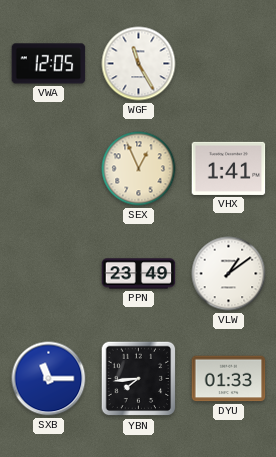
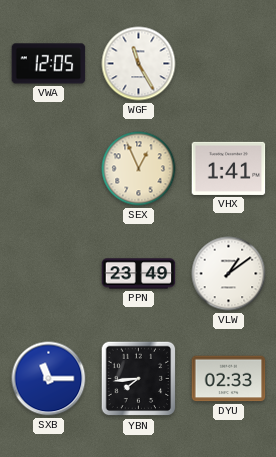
DYU: 01:33 -> 02:33 (229, 379)
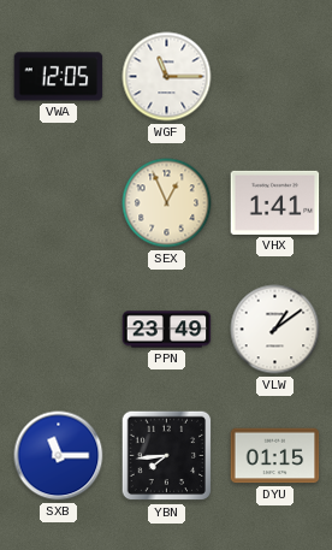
WGF: 11:25 -> 11:15 (167, 77)
DYU: 02:33 -> 01:15 (275, 456)
